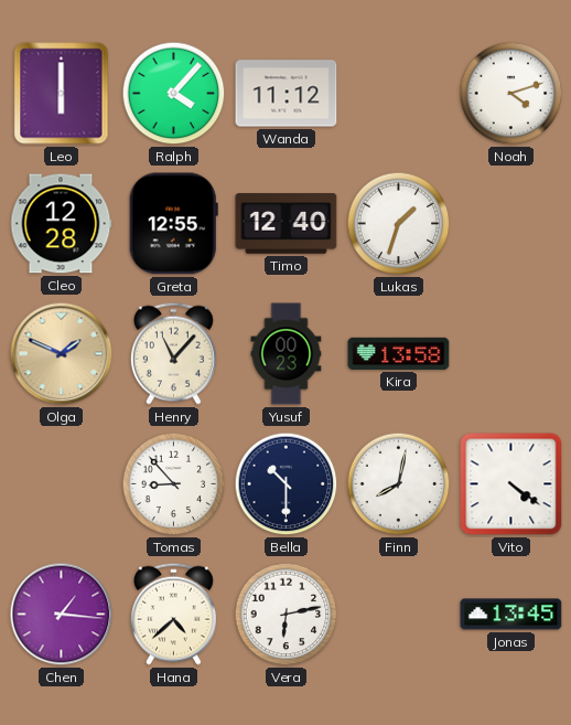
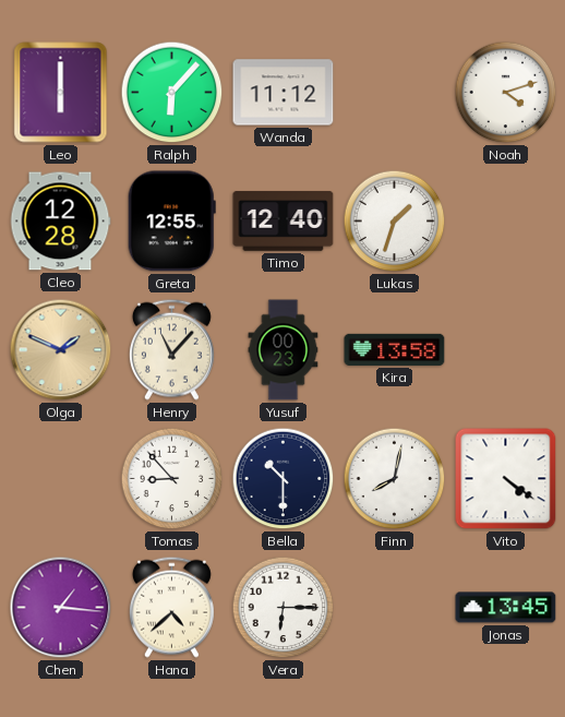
Ralph: 4:07 -> 6:07 (172, 93)
Vera: 6:13 -> 6:15 (284, 608)
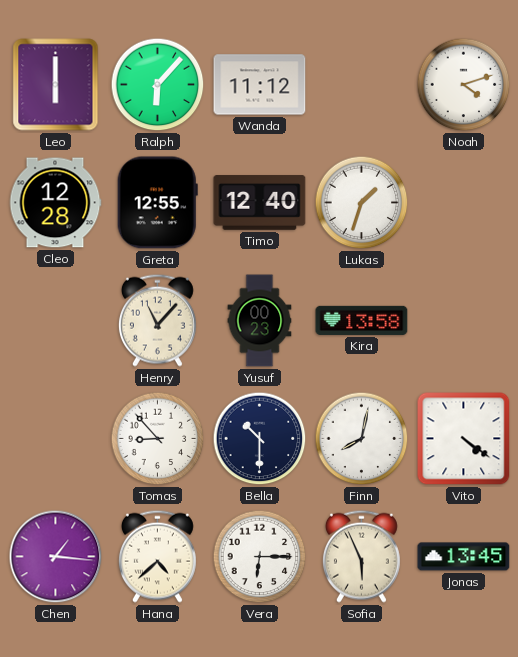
Olga: 1:49 -> none (61, 350)
Sofia: none -> 5:56 (361, 556)
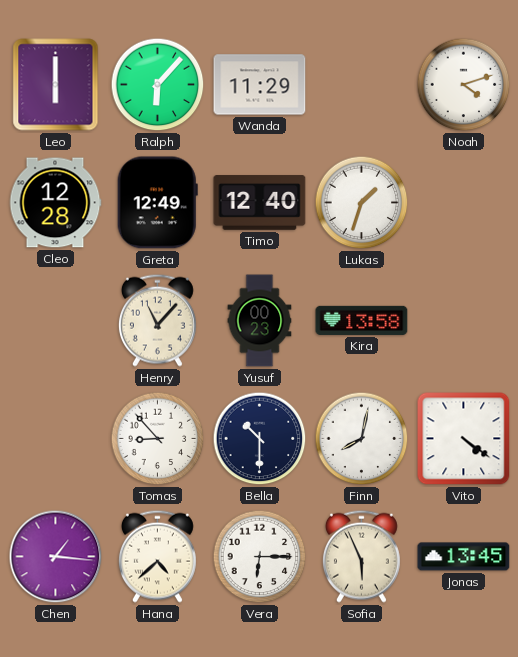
Wanda: 11:12 -> 11:29 (260, 85)
Greta: 12:55 -> 12:49 (157, 203)
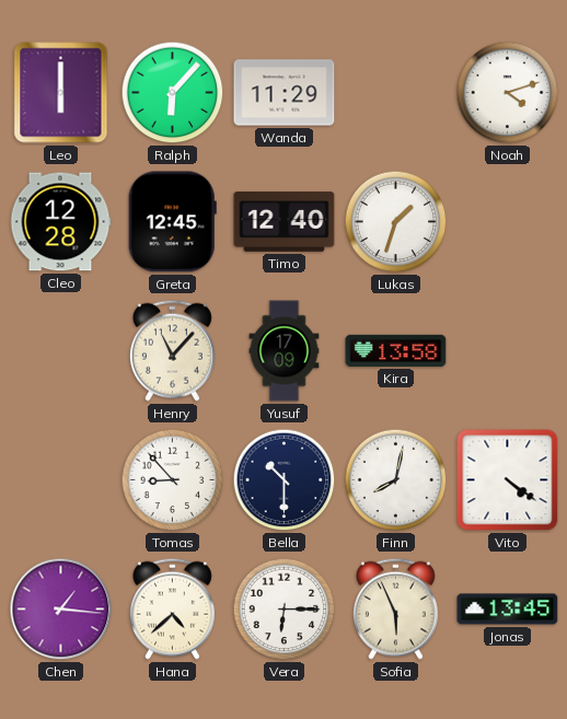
Greta: 12:49 -> 12:45 (172, 222)
Yusuf: 00:23 -> 17:09 (285, 351)
